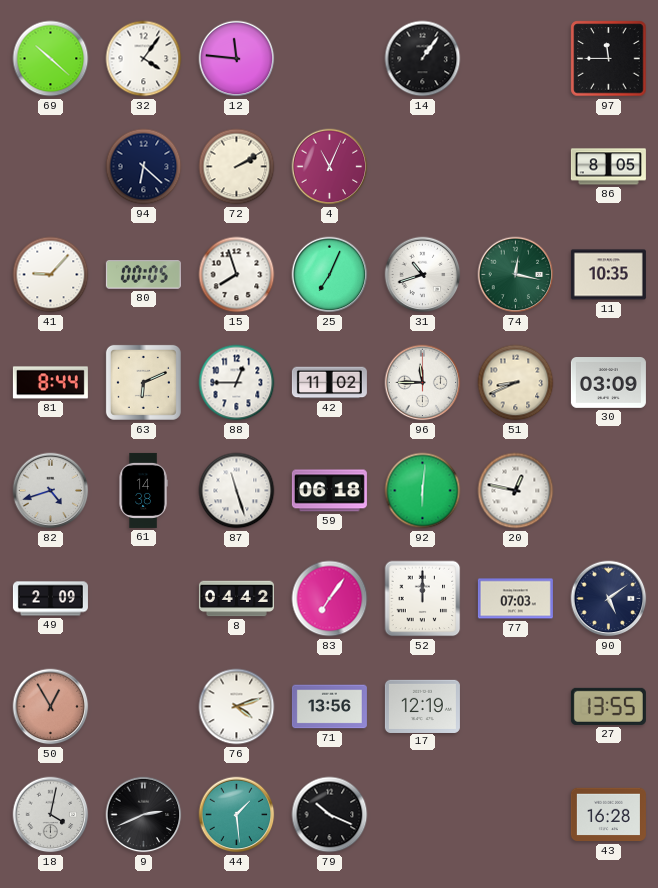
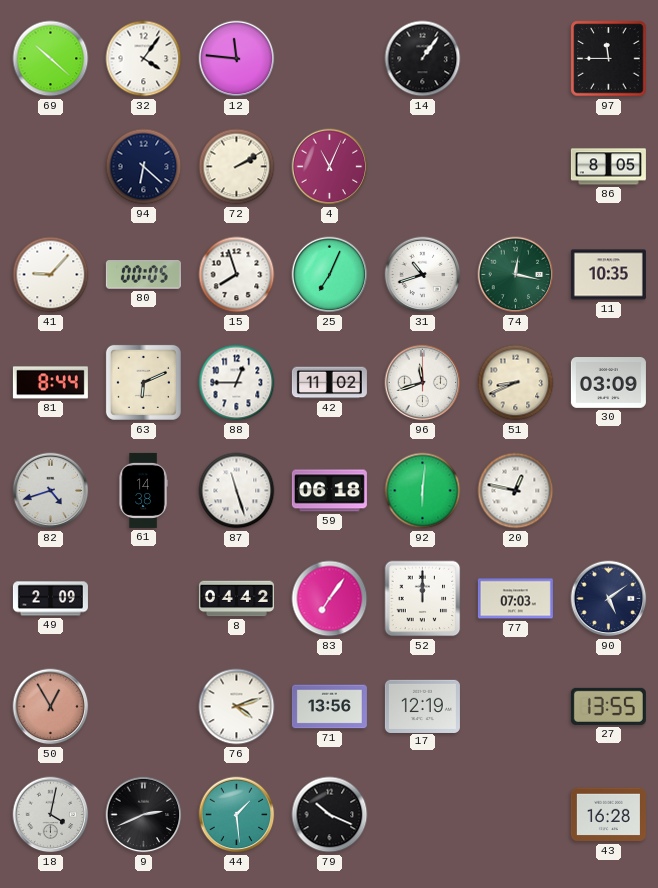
96: 11:45 -> 11:42 (423, 383)
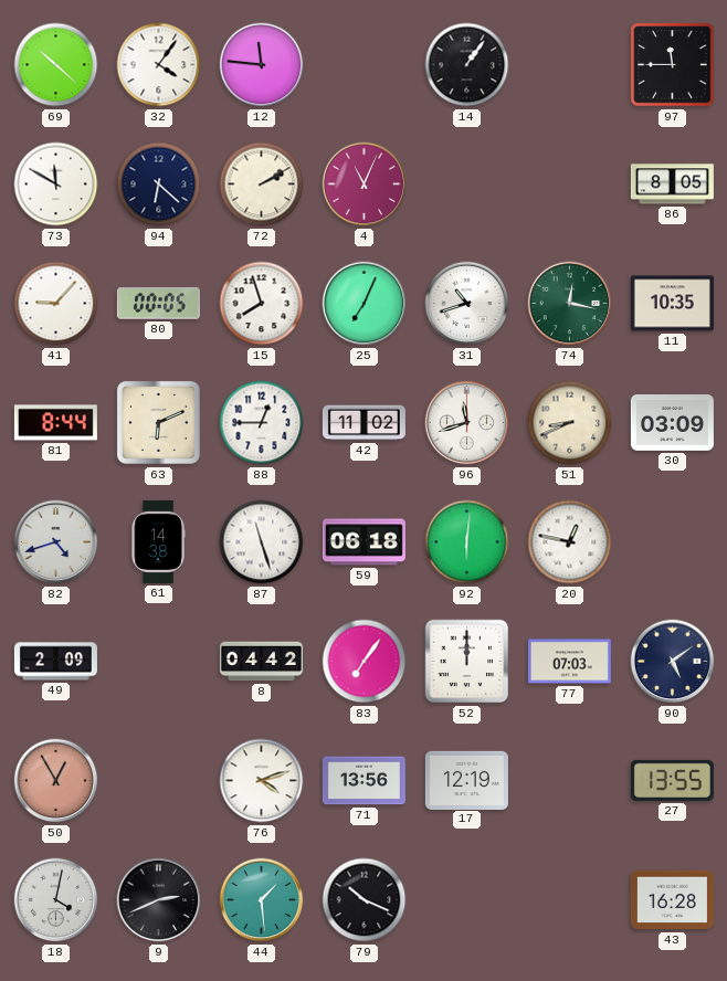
73: none -> 11:50 (56, 184)
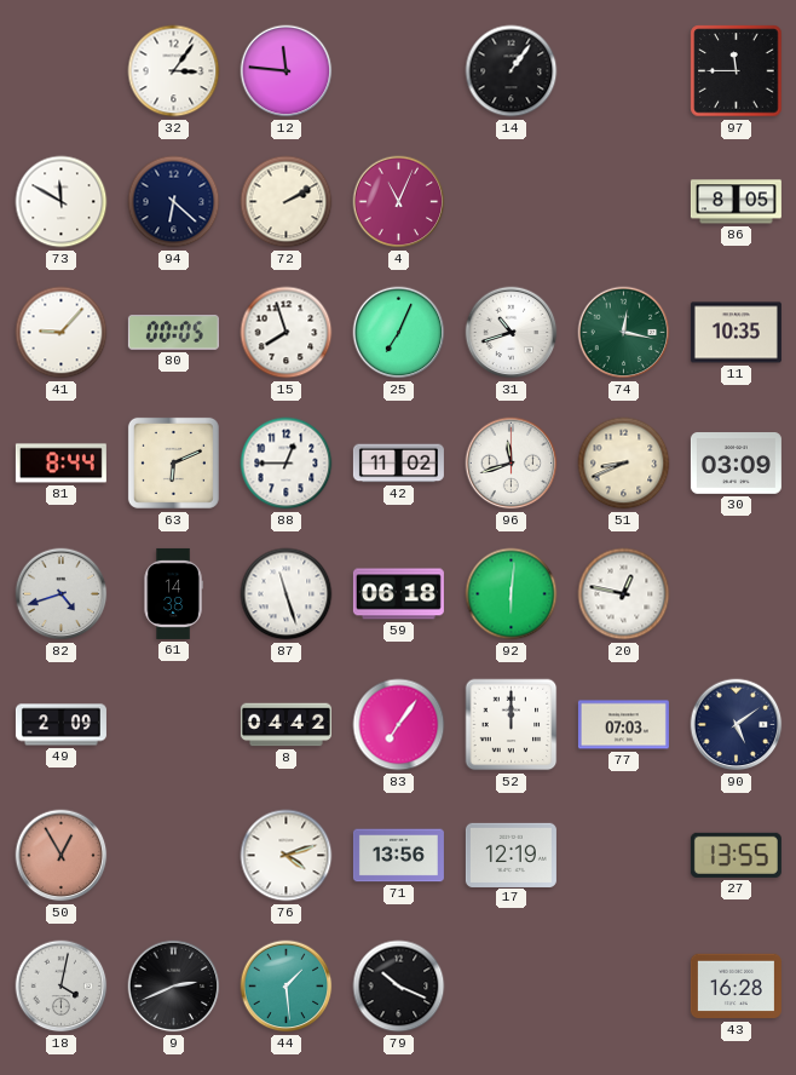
69: 10:22 -> none (56, 65)
32: 4:06 -> 3:06 (174, 71)
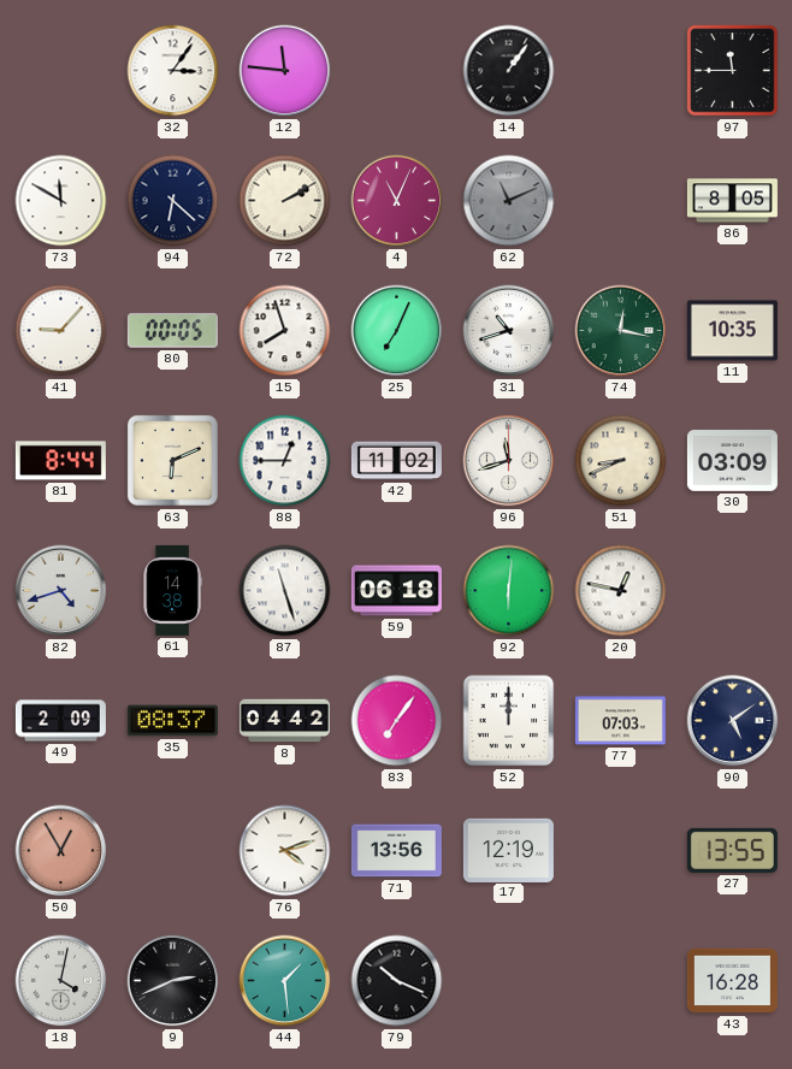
62: none -> 11:11 (509, 201)
35: none -> 08:37 (172, 721)
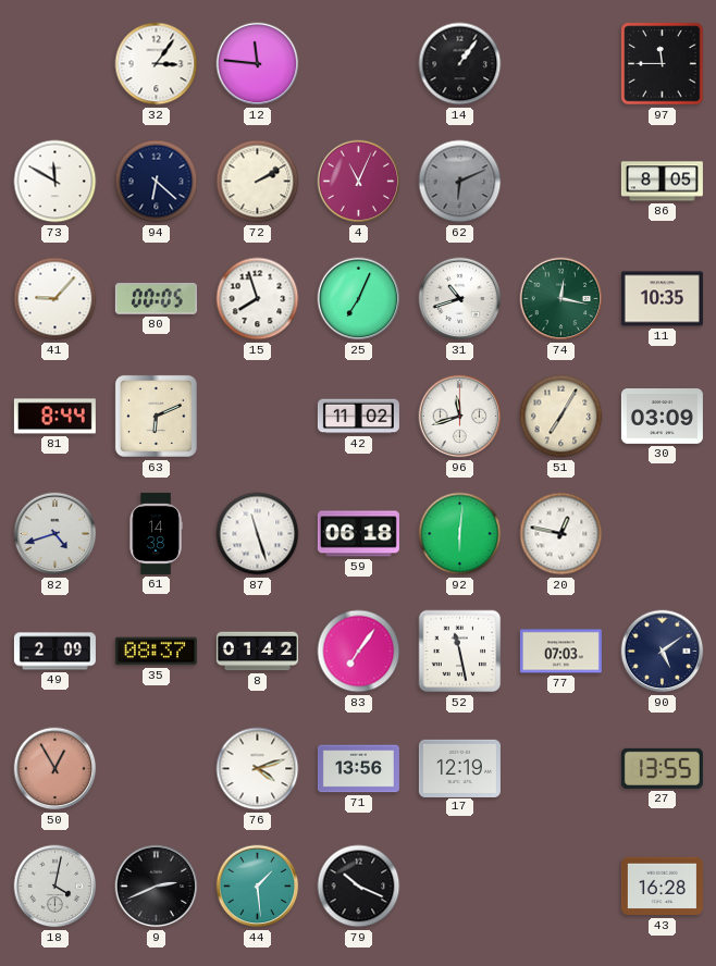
62: 11:11 -> 6:11 (460, 182)
88: 12:45 -> none (285, 461)
51: 8:41 -> 7:05 (561, 417)
8: 04:42 -> 01:42 (257, 652)
52: 12:00 -> 11:28 (460, 652)
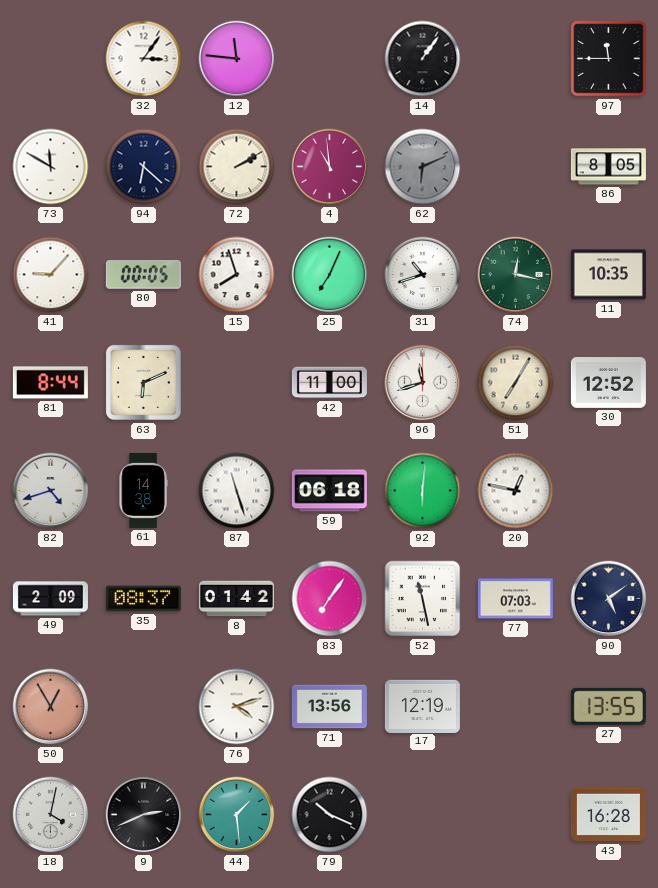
4: 11:04 -> 10:59 (330, 167)
42: 11:02 -> 11:00 (329, 383)
30: 03:09 -> 12:52 (608, 383)
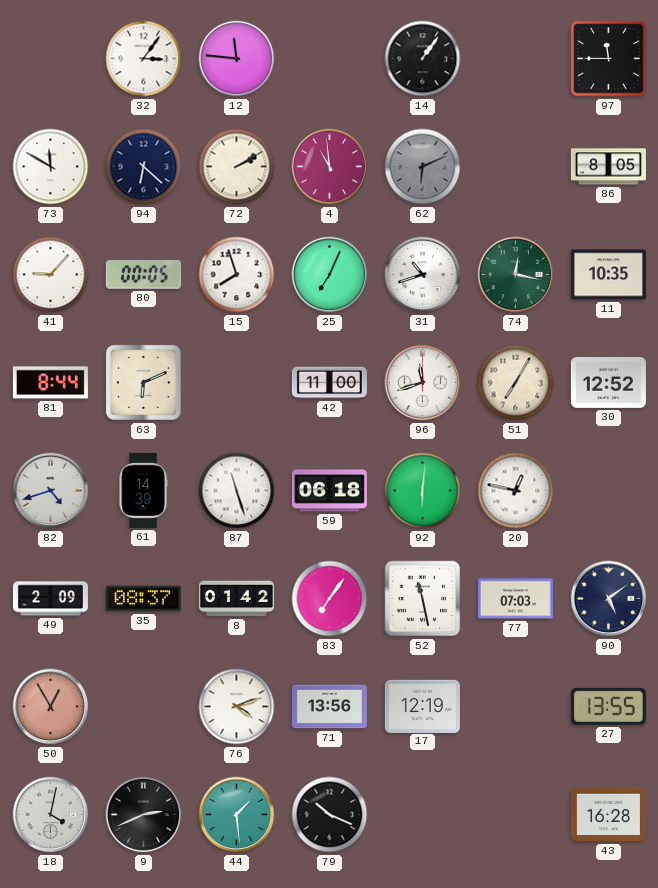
61: 14:38 -> 14:39 (143, 490)
